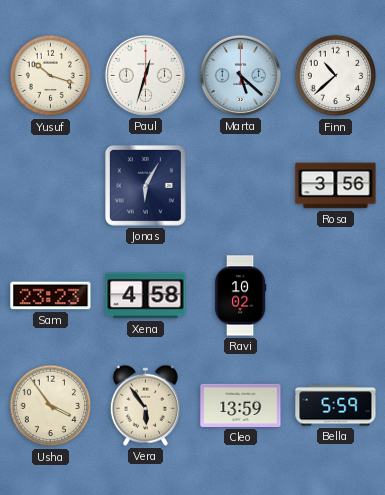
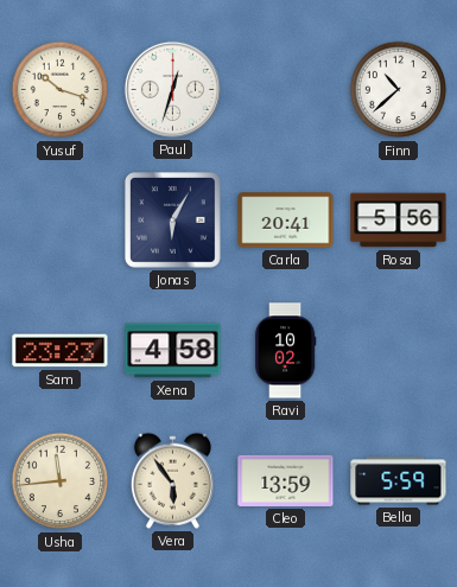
Marta: 5:22 -> none (240, 75)
Carla: none -> 20:41 (286, 221)
Rosa: 3:56 -> 5:56 (399, 221)
Usha: 3:54 -> 11:44 (61, 481)
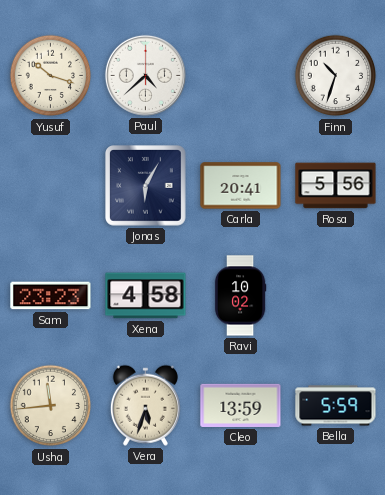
Paul: 12:33 -> 4:38 (145, 75)
Finn: 10:38 -> 10:33 (336, 76)
Vera: 5:54 -> 5:33 (145, 405)
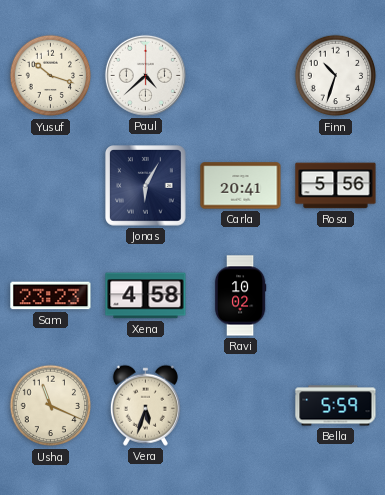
Usha: 11:44 -> 11:19 (51, 406)
Cleo: 13:59 -> none (241, 405)
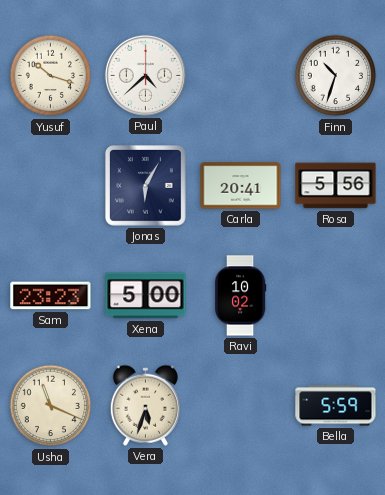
Xena: 4:58 -> 5:00 (146, 296)
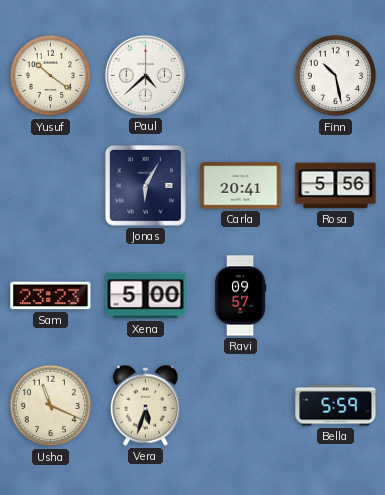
Yusuf: 10:18 -> 10:21 (51, 76)
Finn: 10:33 -> 10:28 (336, 76)
Ravi: 10:02 -> 09:57 (240, 296)
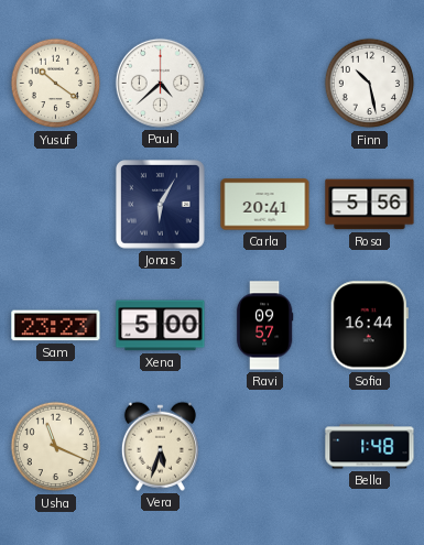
Sofia: none -> 16:44 (369, 326)
Bella: 5:59 -> 1:48 (370, 447)
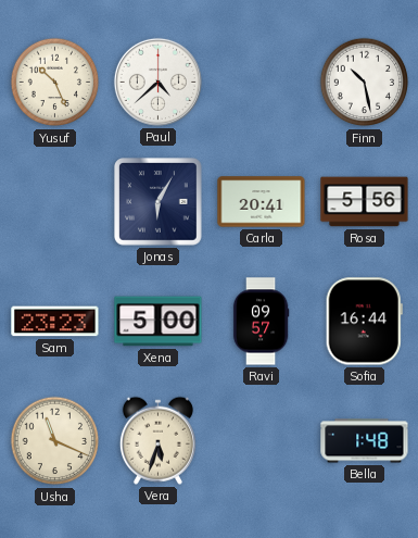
Yusuf: 10:21 -> 10:26 (55, 83)
